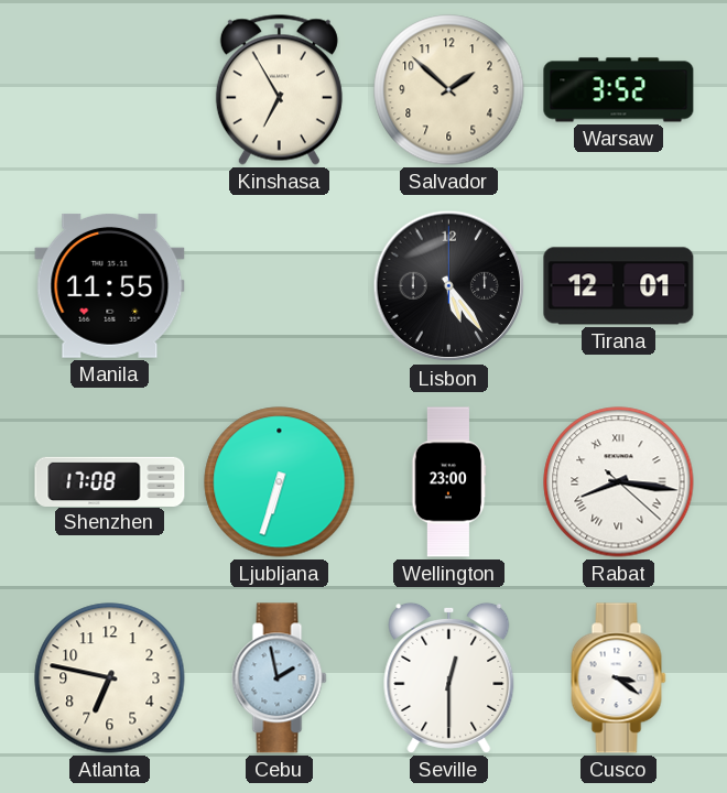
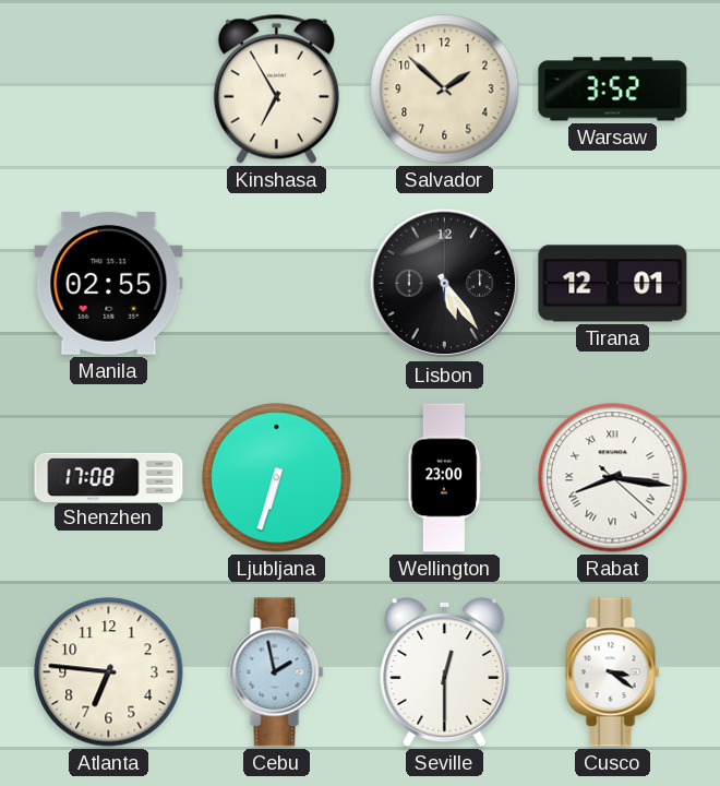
Manila: 11:55 -> 02:55 (109, 283)
Atlanta: 6:47 -> 6:46 (109, 672)
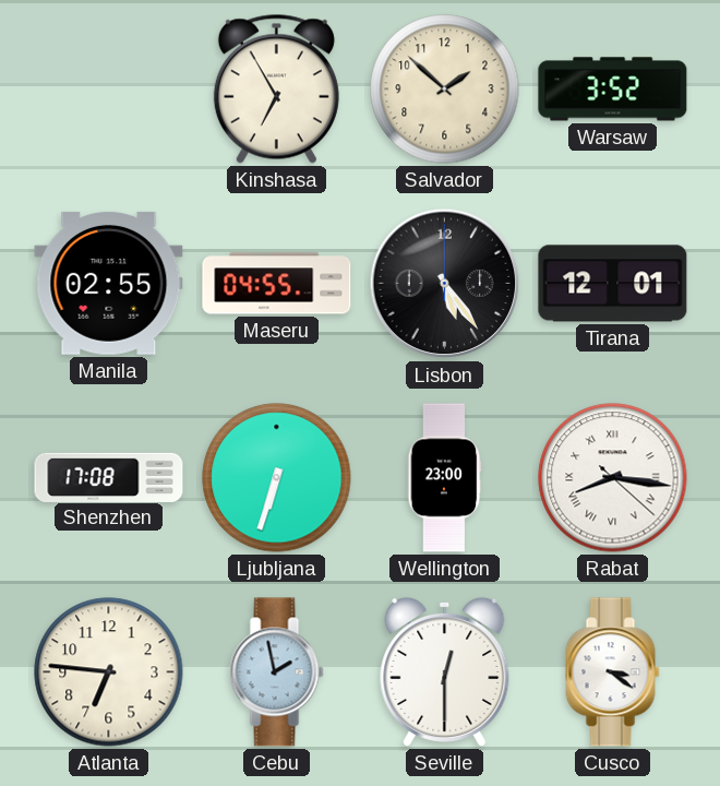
Maseru: none -> 04:55 (277, 284)
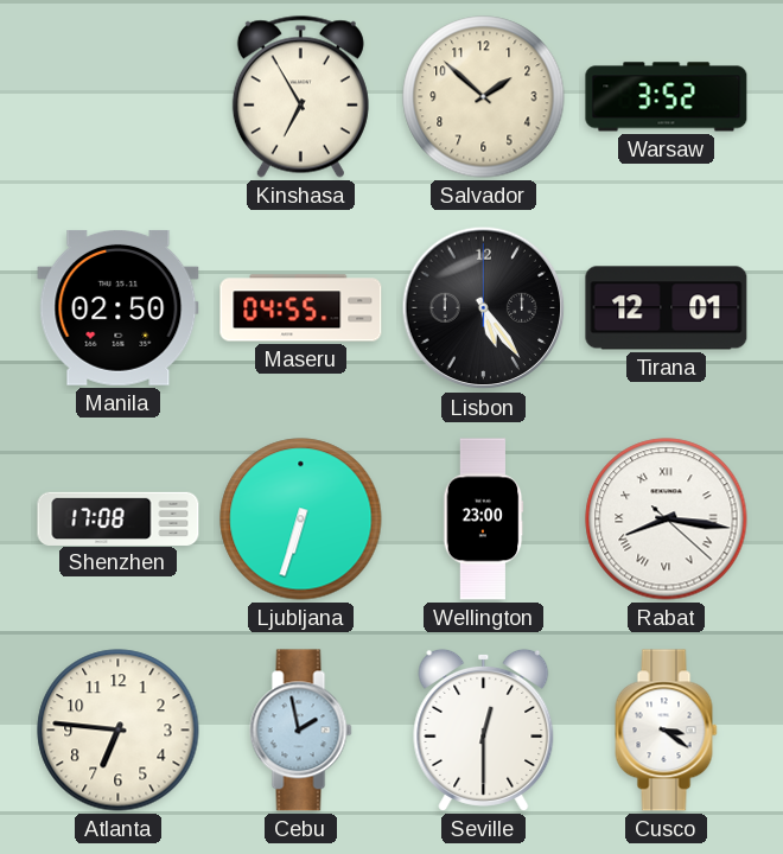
Manila: 02:55 -> 02:50 (119, 307)
